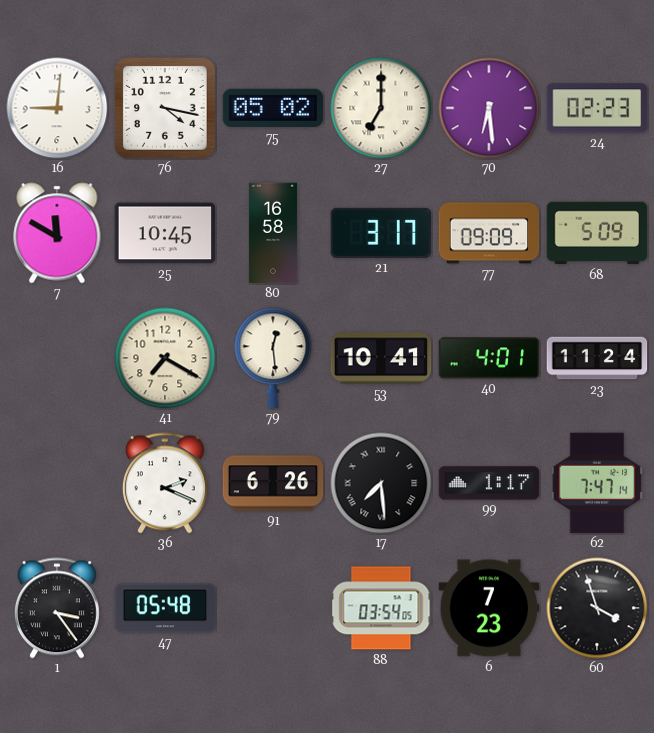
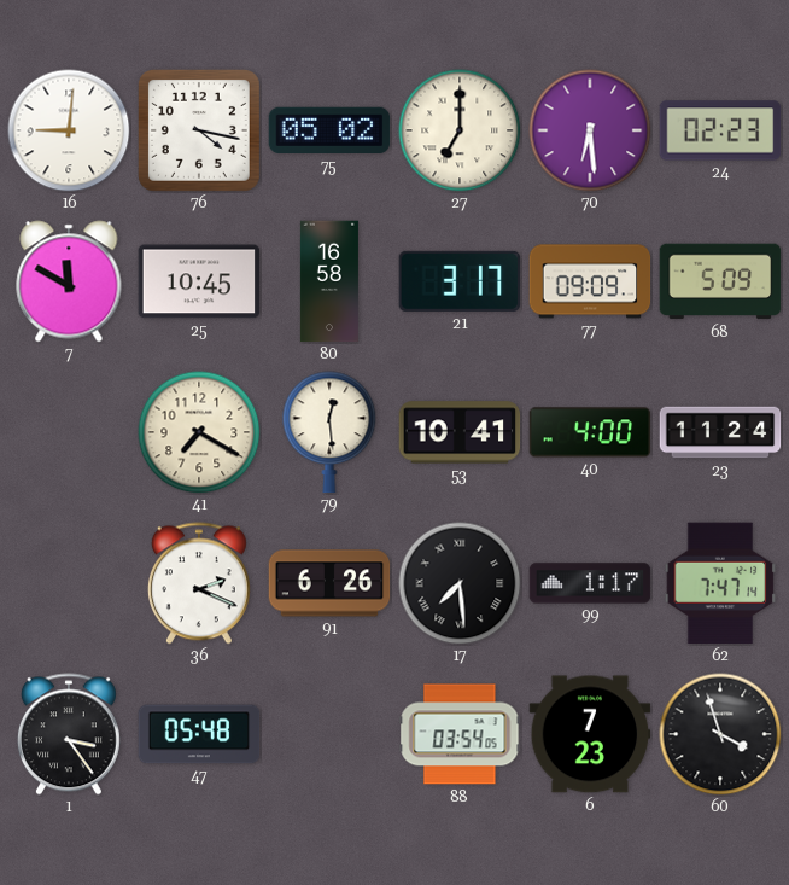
40: 4:01 -> 4:00 (590, 432)
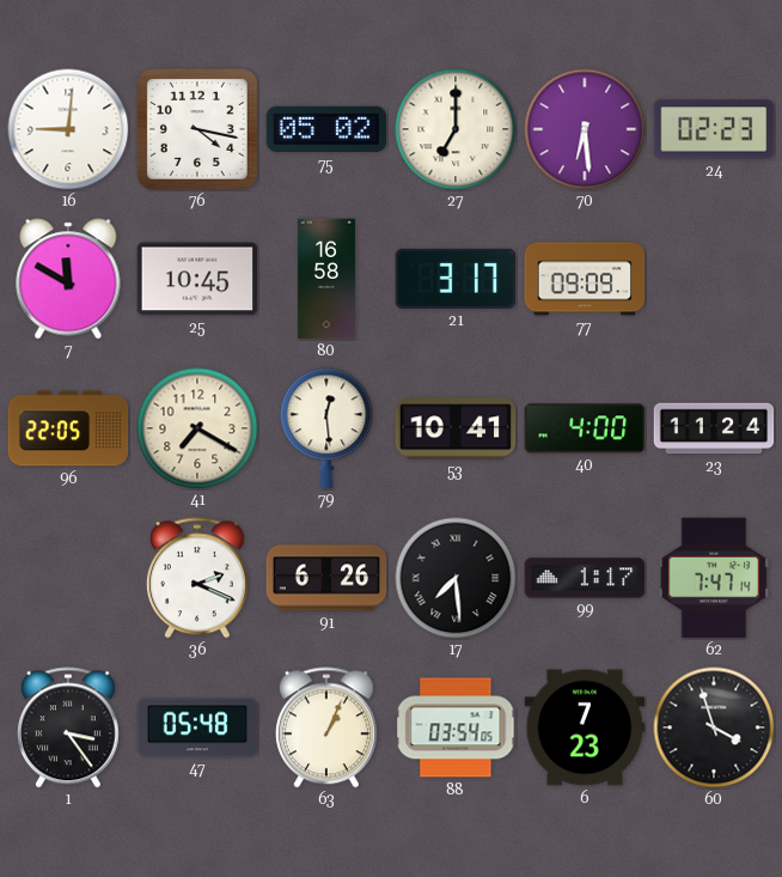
68: 5:09 -> none (720, 281)
96: none -> 22:05 (68, 428)
63: none -> 1:04 (326, 727)
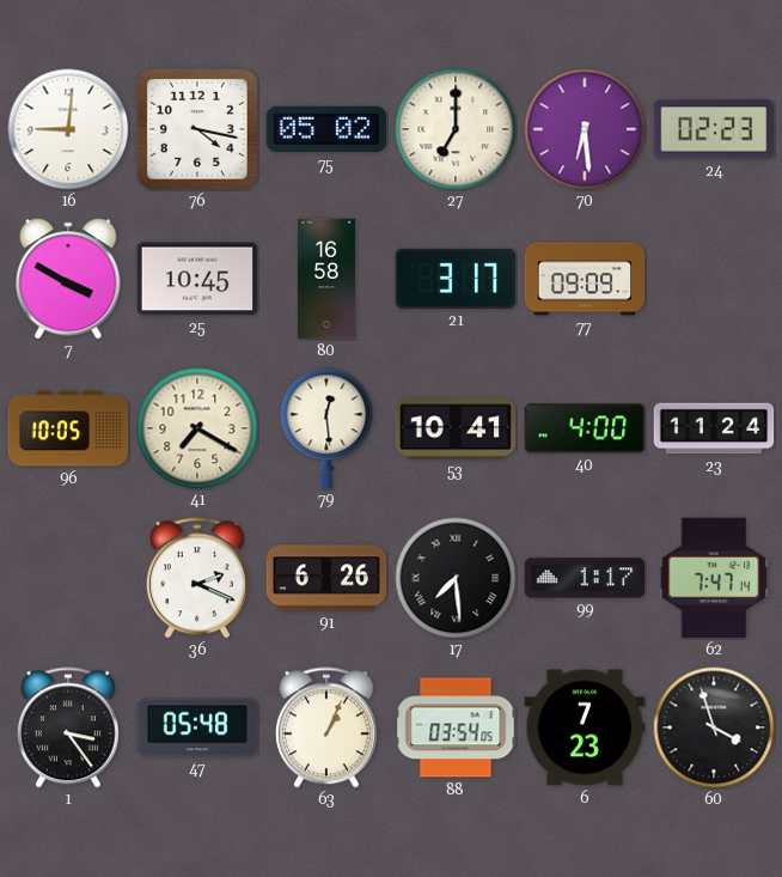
7: 11:50 -> 3:50 (68, 279)
96: 22:05 -> 10:05 (68, 428)
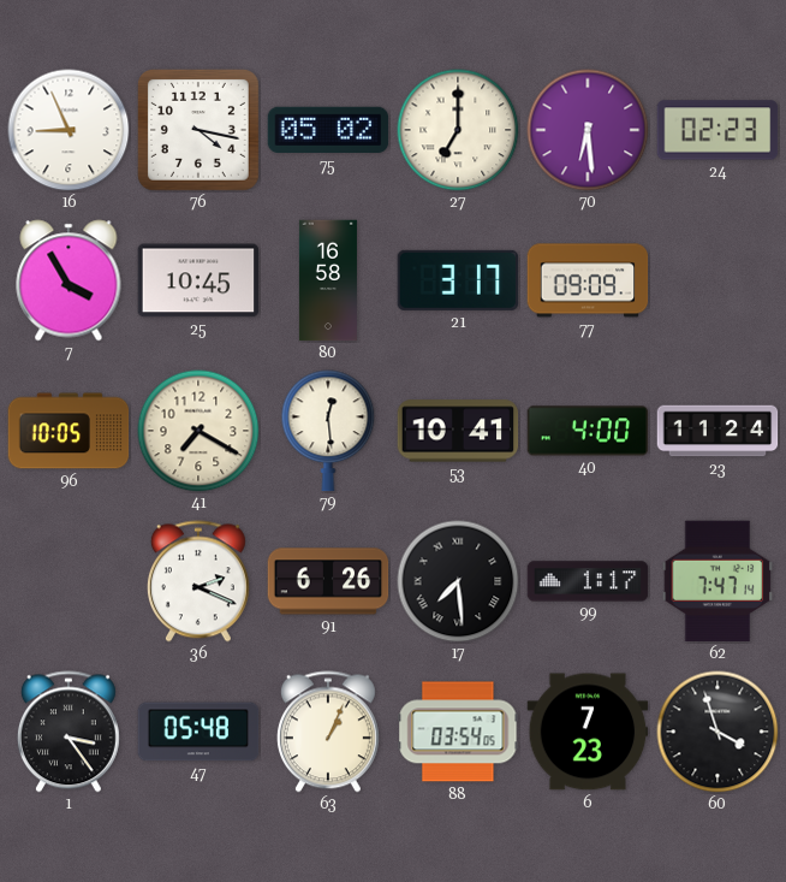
16: 9:01 -> 8:56 (69, 130)
7: 3:50 -> 3:55 (69, 280)
